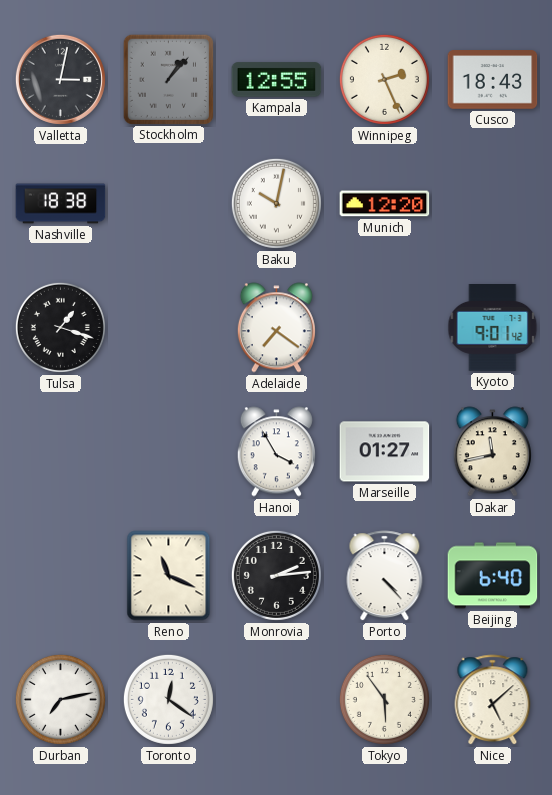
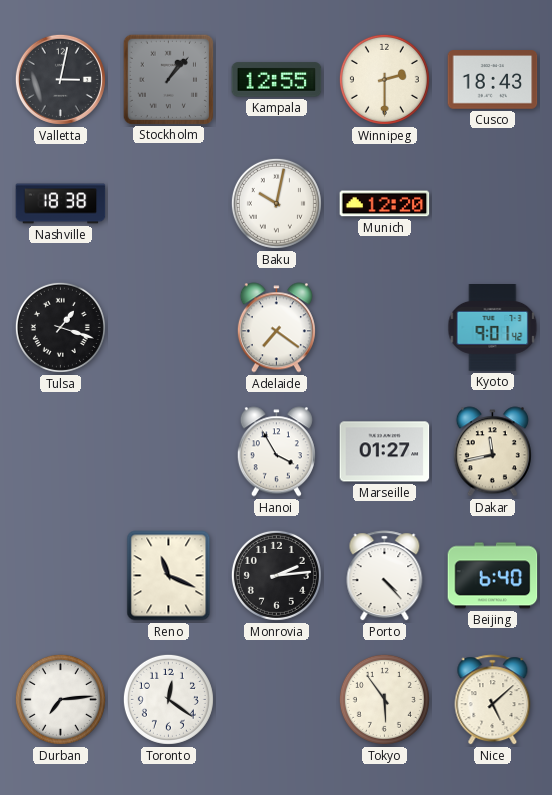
Winnipeg: 2:26 -> 2:30 (384, 79)
Durban: 7:13 -> 7:14 (60, 699)
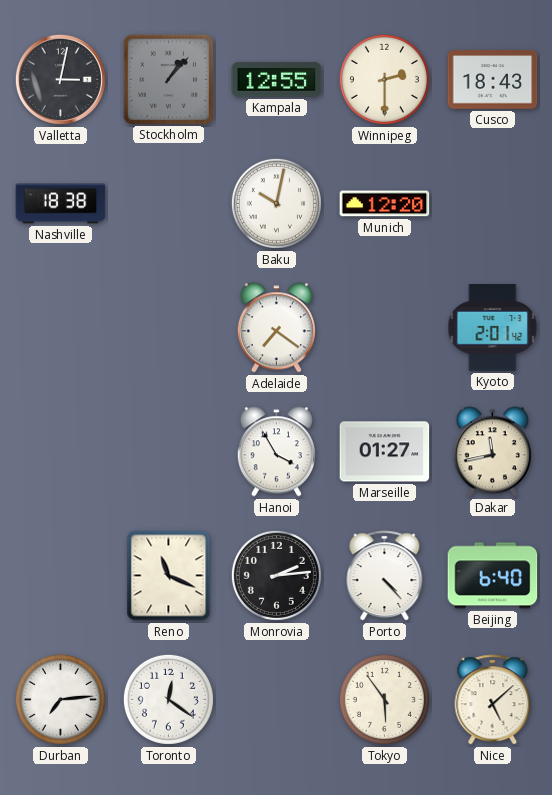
Tulsa: 1:18 -> none (60, 327)
Kyoto: 9:01 -> 2:01 (493, 328)
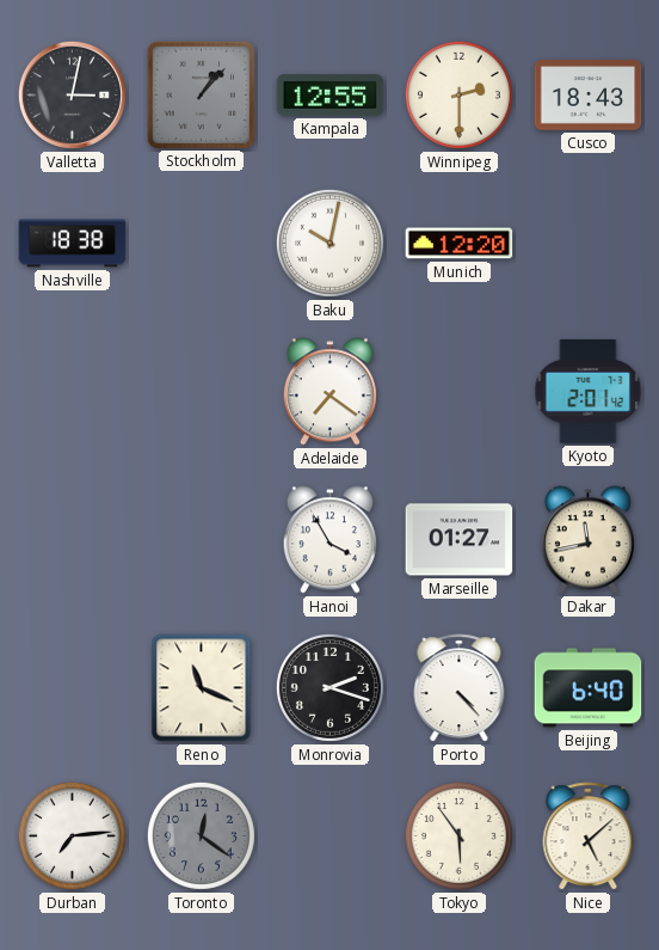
Monrovia: 2:14 -> 2:18 (329, 687)
Toronto dial: white -> grey (201, 835)
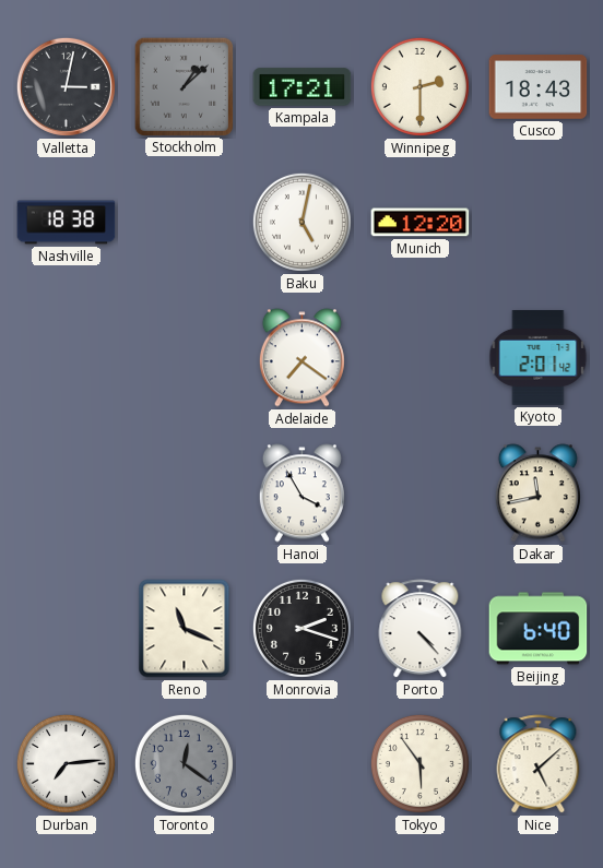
Stockholm: 1:07 -> 1:08 (184, 86)
Kampala: 12:55 -> 17:21 (303, 87)
Baku: 10:02 -> 5:02 (301, 222)
Marseille: 01:27 -> none (460, 540)
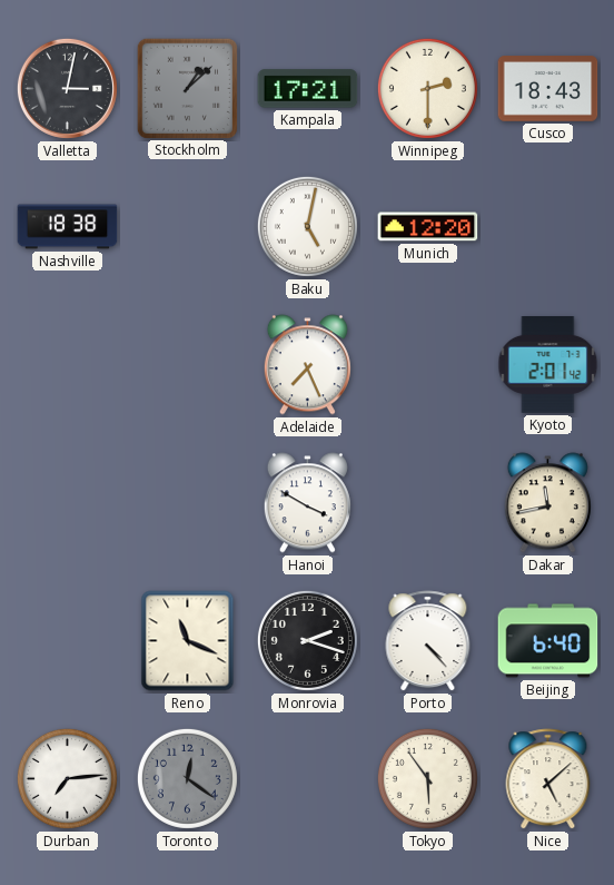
Adelaide: 7:21 -> 7:26 (307, 365)
Hanoi: 3:55 -> 3:50 (307, 503)
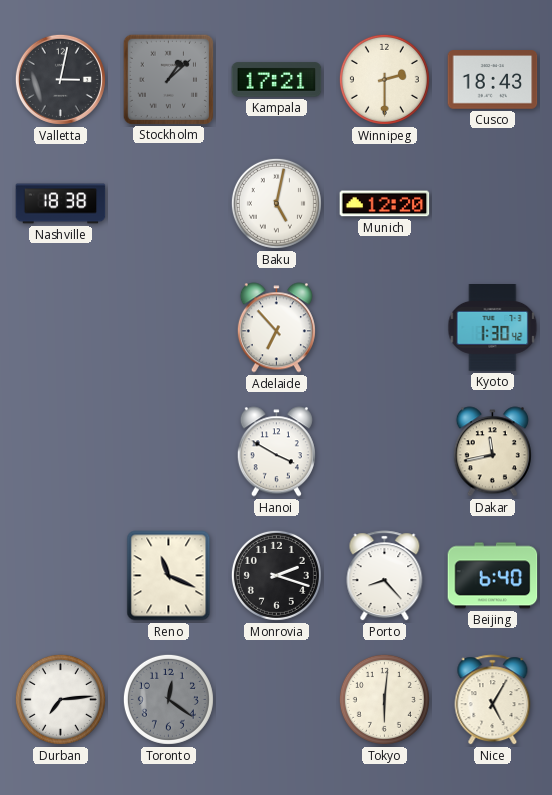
Adelaide: 7:26 -> 6:53 (276, 328)
Kyoto: 2:01 -> 1:30 (493, 328)
Porto: 4:23 -> 8:23 (385, 576)
Tokyo: 5:54 -> 6:01 (384, 699)
Nice: 5:08 -> 5:05 (493, 700)
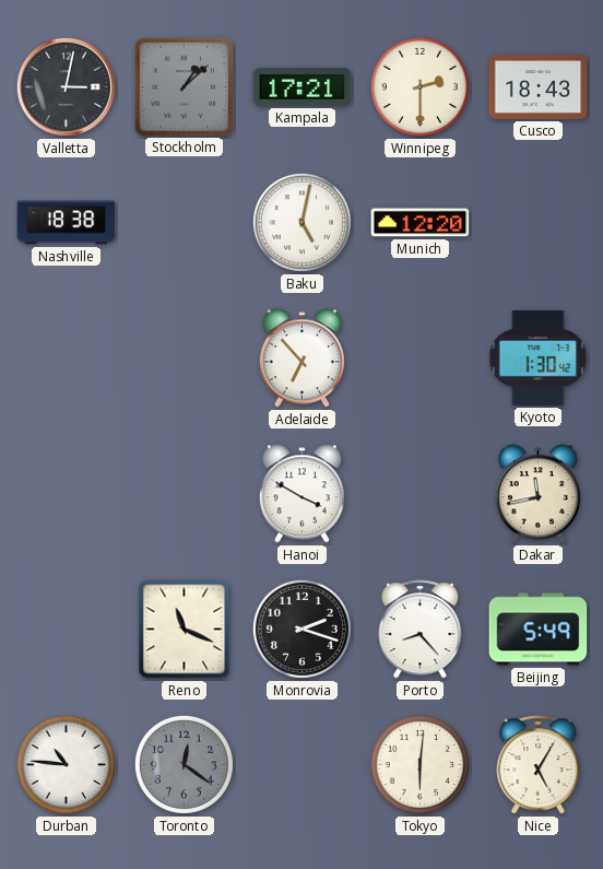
Beijing: 6:40 -> 5:49 (539, 630)
Durban: 7:14 -> 10:46 (66, 764)
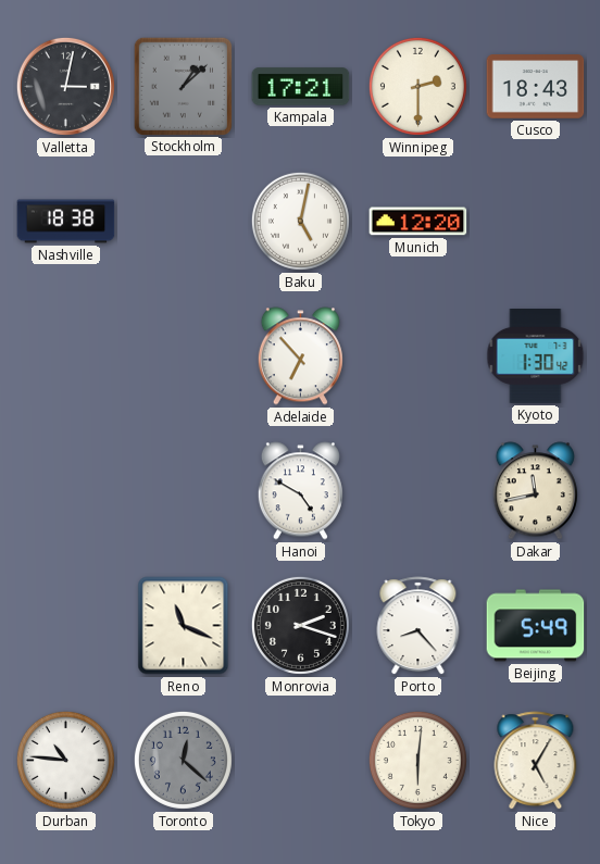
Hanoi: 3:50 -> 4:50 (300, 491)
Toronto: 12:21 -> 12:22 (183, 760)
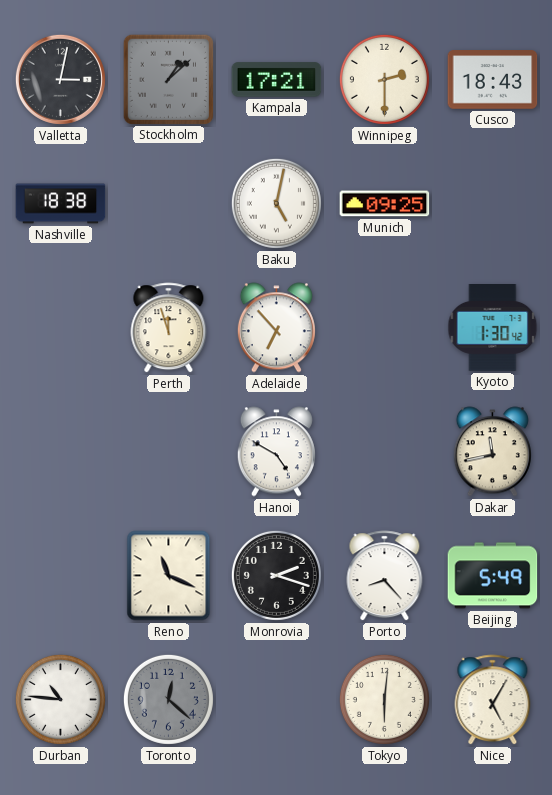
Munich: 12:20 -> 09:25 (385, 204)
Perth: none -> 11:57 (169, 328)
